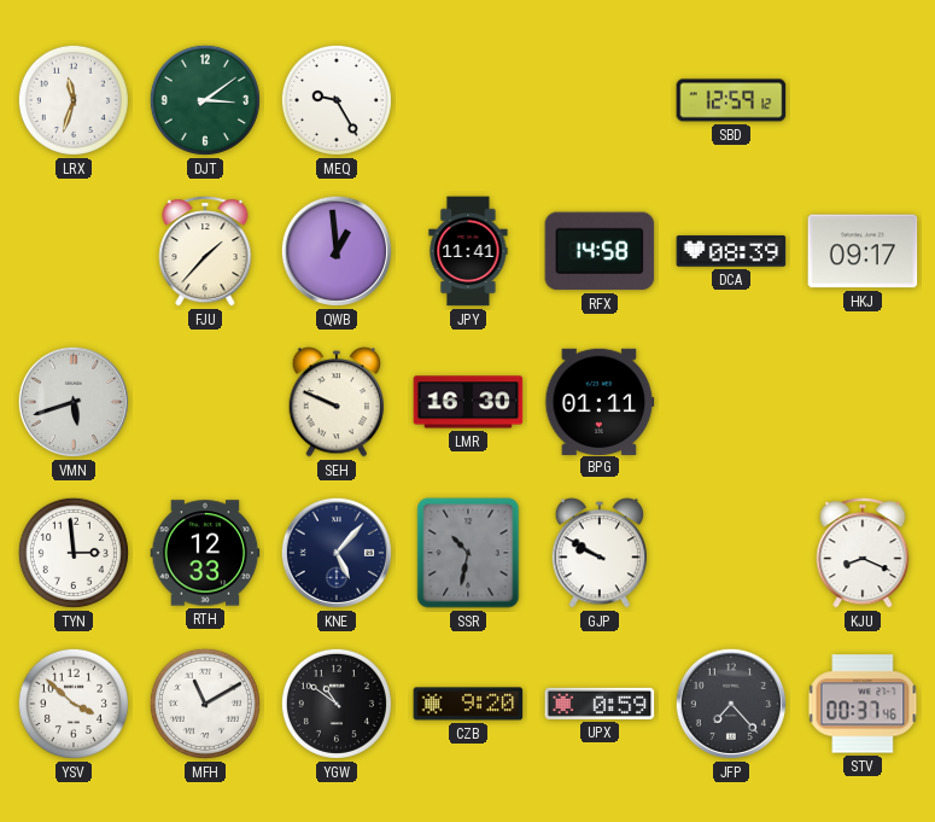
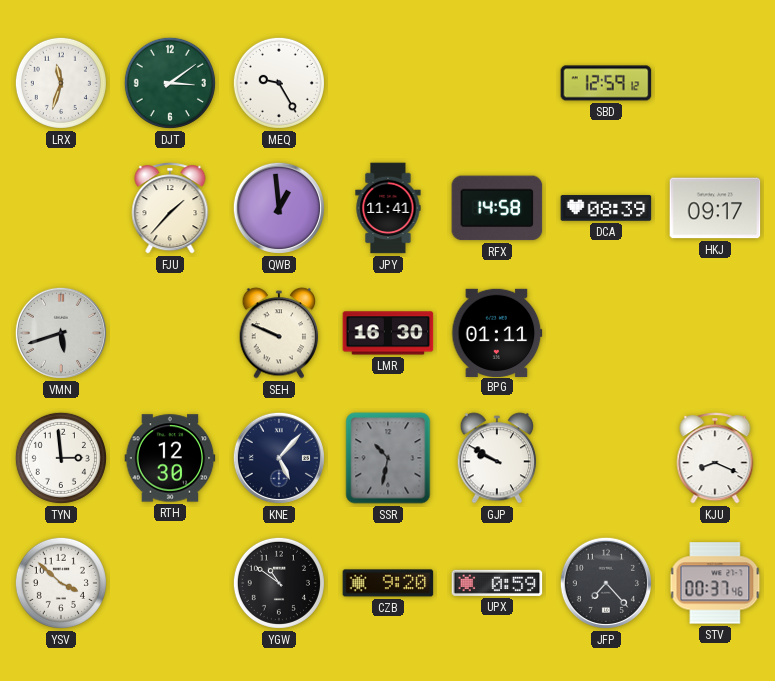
RTH: 12:33 -> 12:30 (170, 458)
MFH: 11:10 -> none (205, 704)
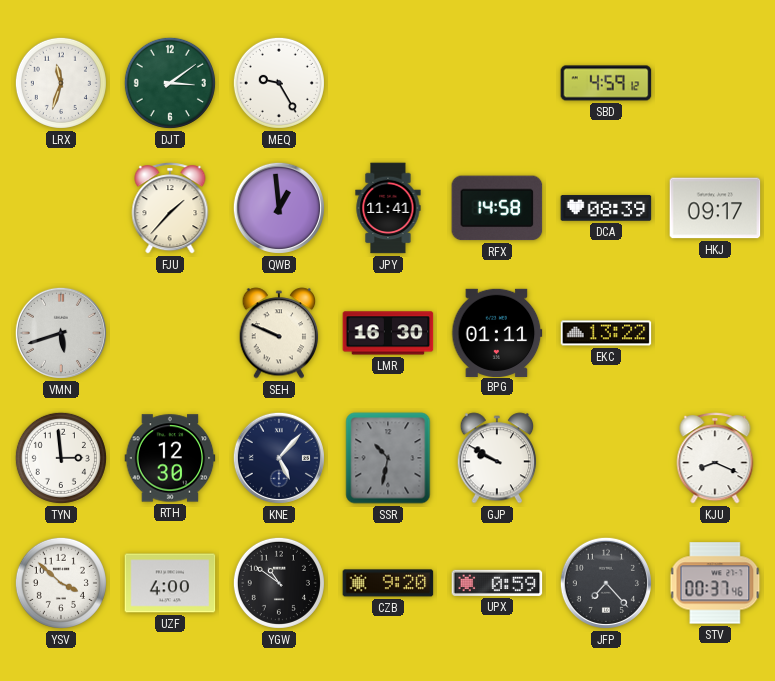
SBD: 12:59 -> 4:59 (606, 83)
EKC: none -> 13:22 (606, 333)
UZF: none -> 4:00 (170, 583)
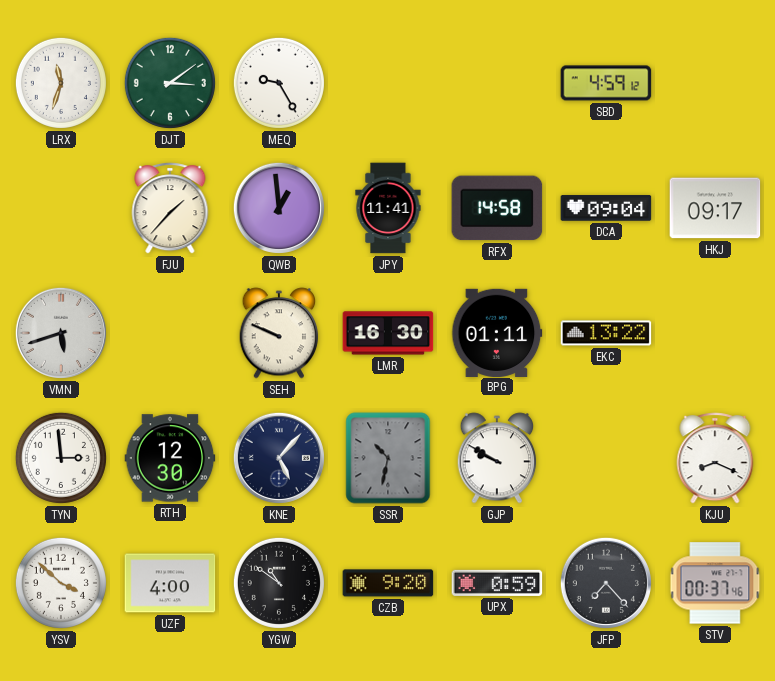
DCA: 08:39 -> 09:04 (606, 208)
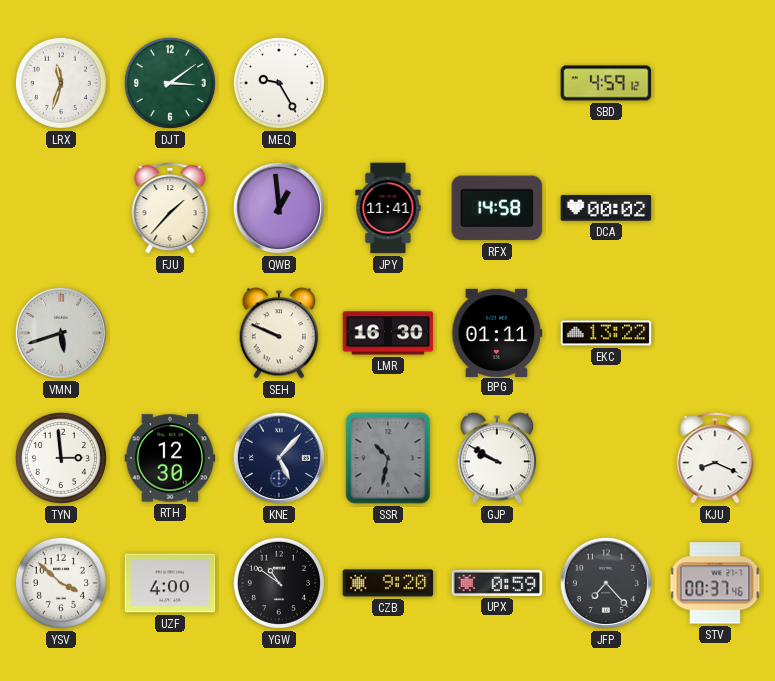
DCA: 09:04 -> 00:02 (606, 208)
HKJ: 09:17 -> none (715, 208)
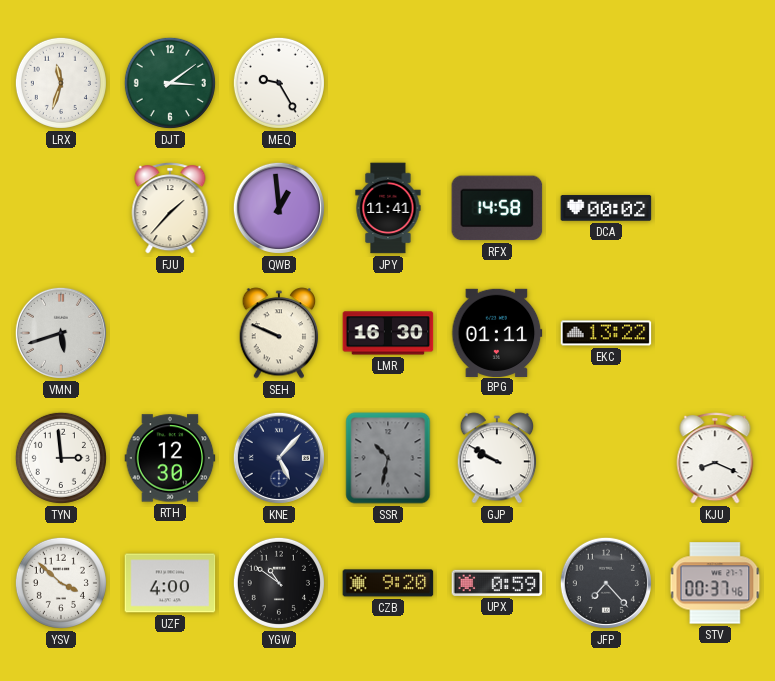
SBD: 4:59 -> none (606, 83)
